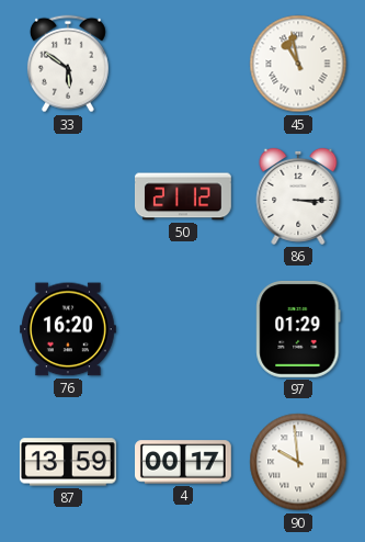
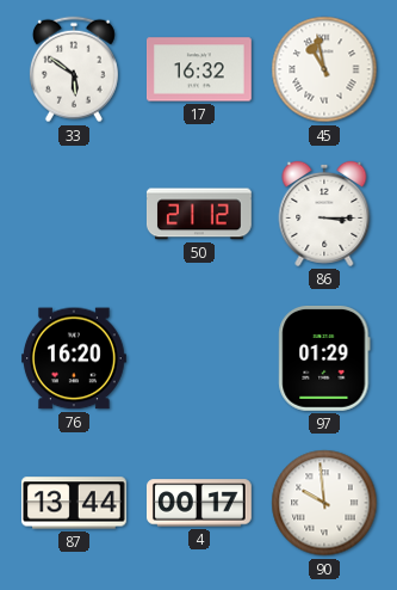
17: none -> 16:32 (200, 69)
87: 13:59 -> 13:44 (74, 503)
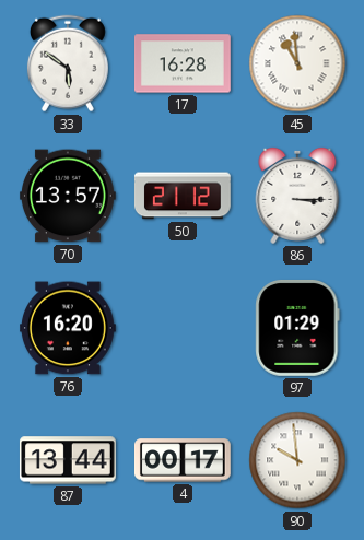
17: 16:32 -> 16:28 (184, 63)
45: 10:58 -> 10:59 (297, 63)
70: none -> 13:57 (68, 196)
